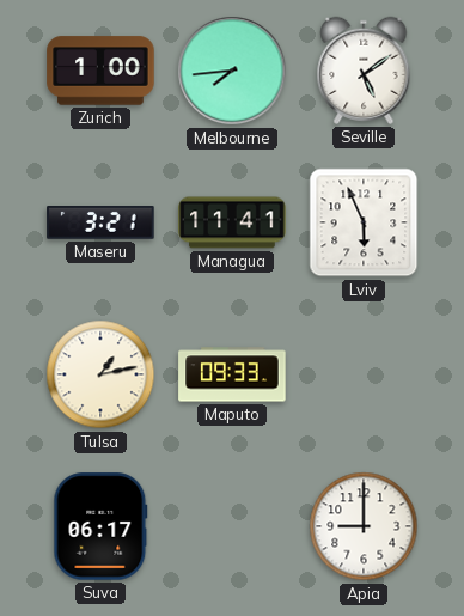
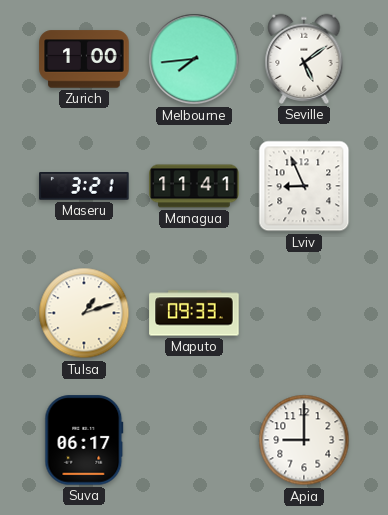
Lviv: 5:56 -> 8:56 (304, 186)
Tulsa: 1:13 -> 1:12 (84, 313)
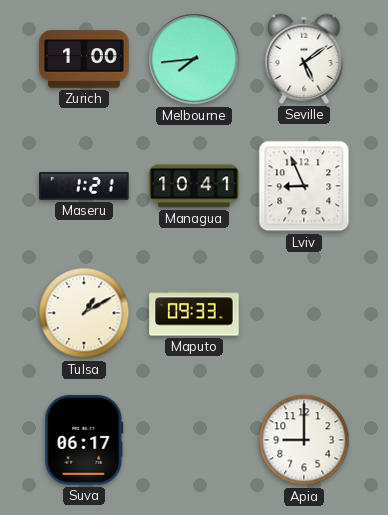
Maseru: 3:21 -> 1:21 (84, 187)
Managua: 11:41 -> 10:41 (194, 186)
Tulsa: 1:12 -> 1:10 (84, 313)
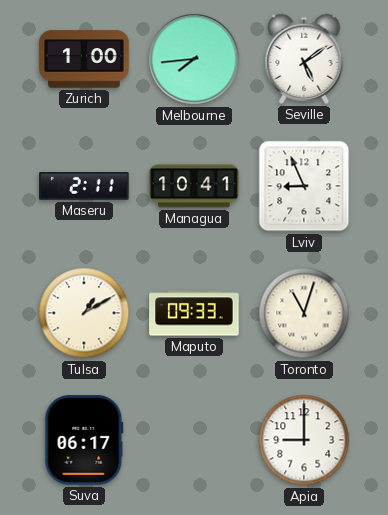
Maseru: 1:21 -> 2:11 (84, 187)
Toronto: none -> 11:03 (304, 313)
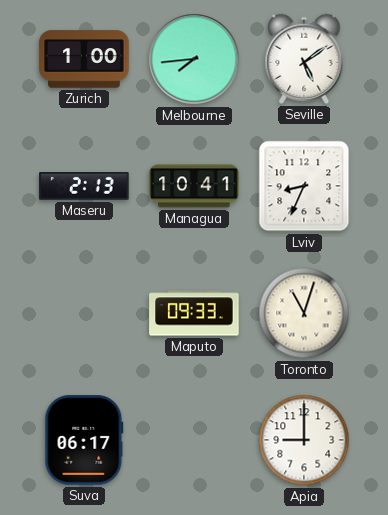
Maseru: 2:11 -> 2:13 (84, 187)
Lviv: 8:56 -> 8:34 (304, 186)
Tulsa: 1:10 -> none (84, 313)
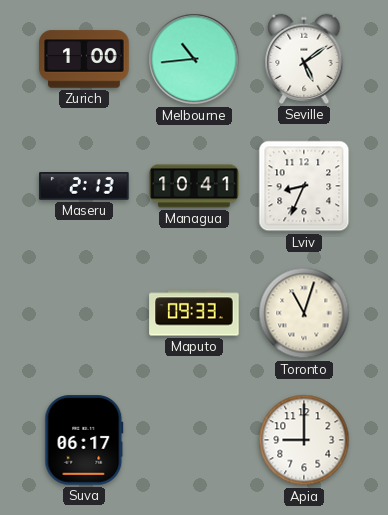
Melbourne: 7:44 -> 10:44 (194, 59)
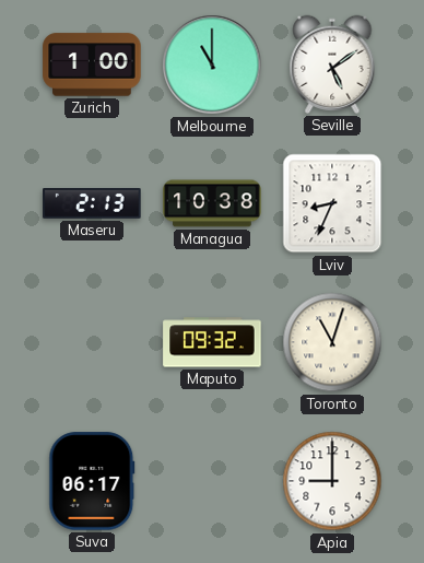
Melbourne: 10:44 -> 11:00 (212, 64)
Managua: 10:41 -> 10:38 (212, 203)
Maputo: 09:33 -> 09:32 (212, 342)
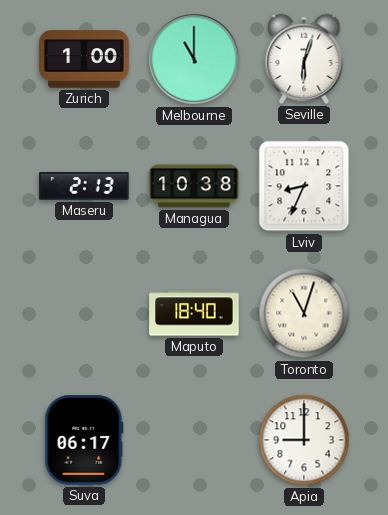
Seville: 5:09 -> 6:03 (304, 59)
Maputo: 09:32 -> 18:40 (194, 313)
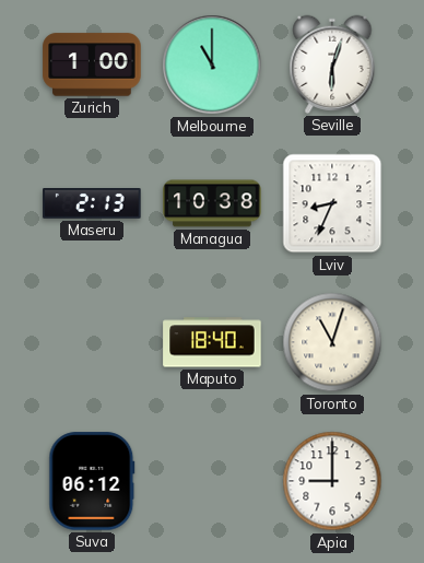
Suva: 06:17 -> 06:12 (92, 481)
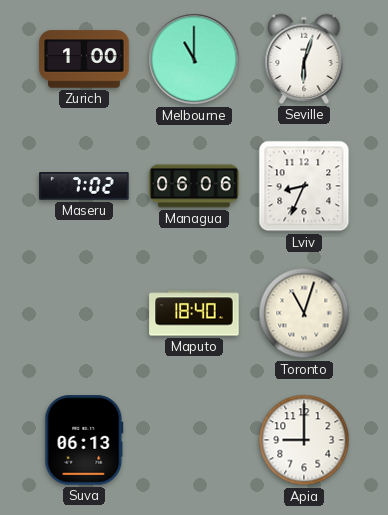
Maseru: 2:13 -> 7:02 (84, 187)
Managua: 10:38 -> 06:06 (194, 186)
Suva: 06:12 -> 06:13 (84, 440)
